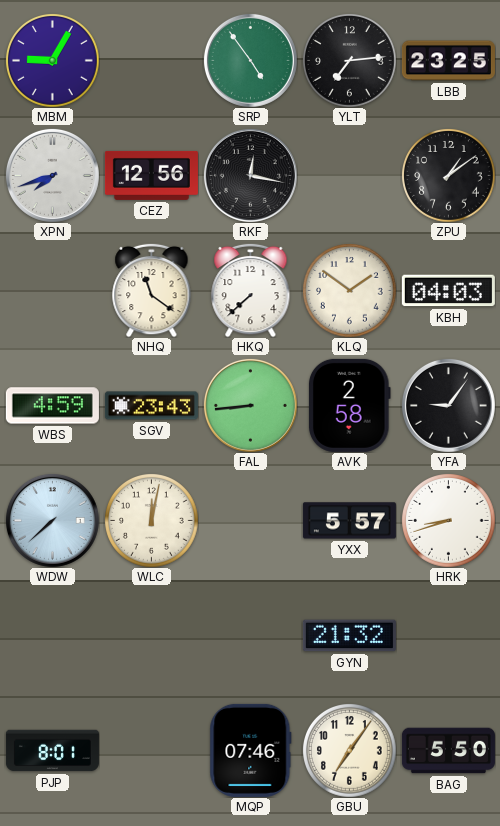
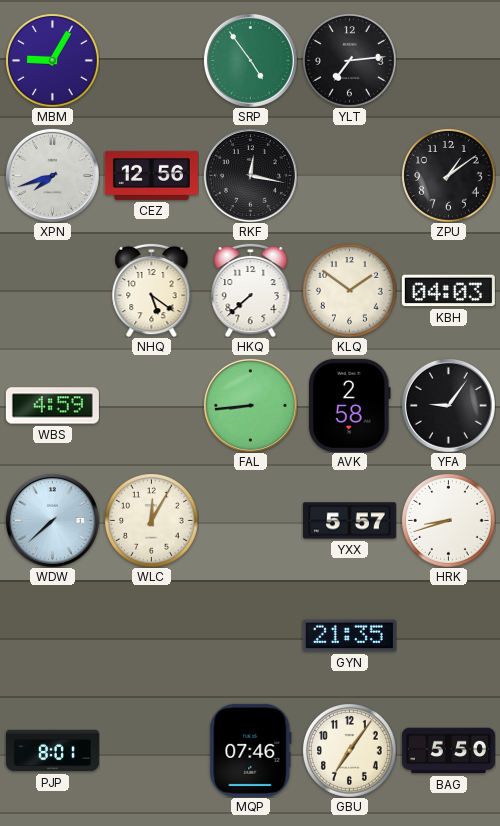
LBB: 23:25 -> none (448, 61)
NHQ: 11:21 -> 5:21 (152, 290)
SGV: 23:43 -> none (151, 406)
WLC: 12:02 -> 12:05 (152, 521)
GYN: 21:32 -> 21:35 (349, 636)
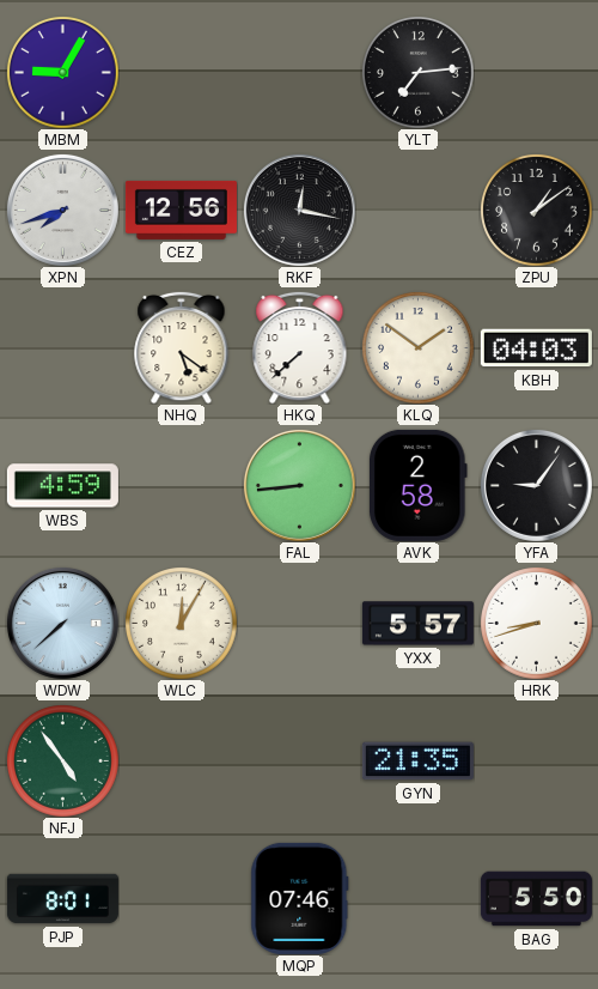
SRP: 4:54 -> none (250, 60)
NFJ: none -> 4:54 (63, 762)
GBU: 7:06 -> none (350, 751)
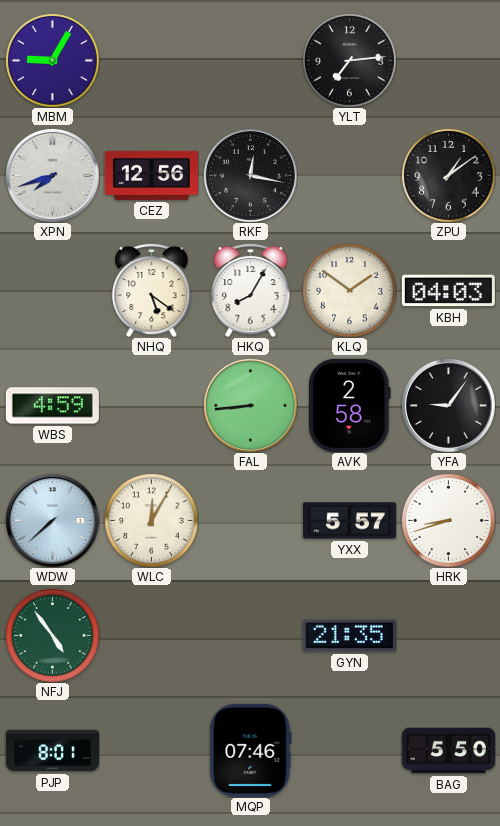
HKQ: 7:38 -> 8:05 (251, 290)
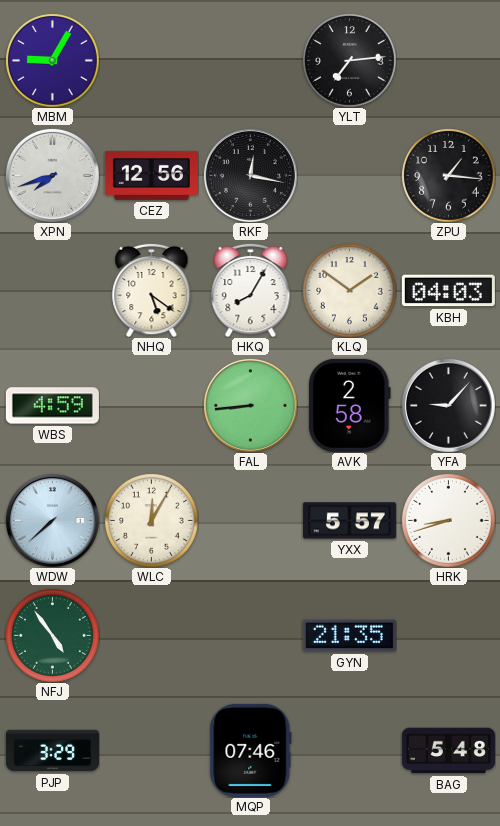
ZPU: 1:09 -> 1:16 (449, 176)
YFA: 9:06 -> 9:07 (448, 405)
PJP: 8:01 -> 3:29 (52, 751)
BAG: 5:50 -> 5:48 (448, 751)
